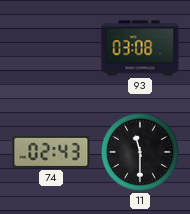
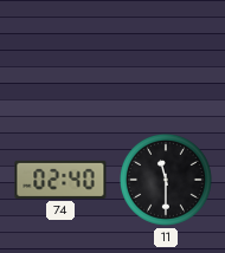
93: 03:08 -> none (140, 48)
74: 02:43 -> 02:40 (60, 180)
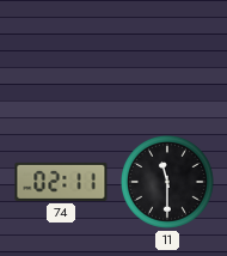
74: 02:40 -> 02:11 (61, 182)
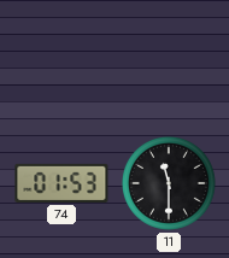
74: 02:11 -> 01:53 (61, 183)
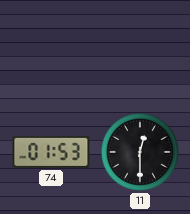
11: 11:30 -> 12:30 (141, 153)
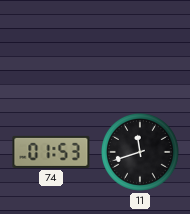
11: 12:30 -> 11:42 (141, 153)
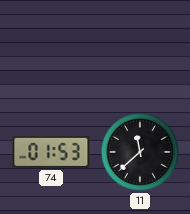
11: 11:42 -> 11:38 (141, 153)
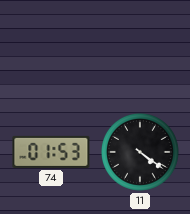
11: 11:38 -> 4:21 (141, 153)
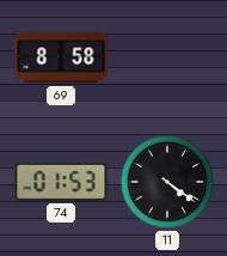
69: none -> 8:58 (61, 57)
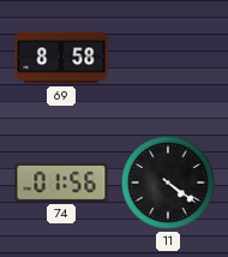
74: 01:53 -> 01:56 (61, 183)
